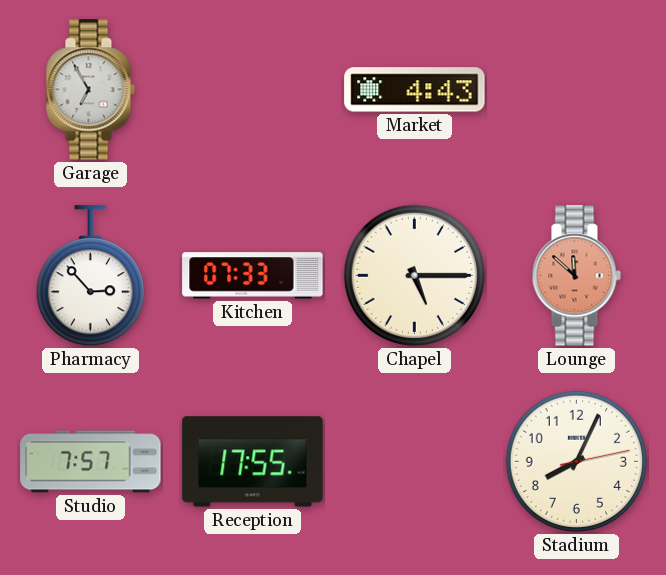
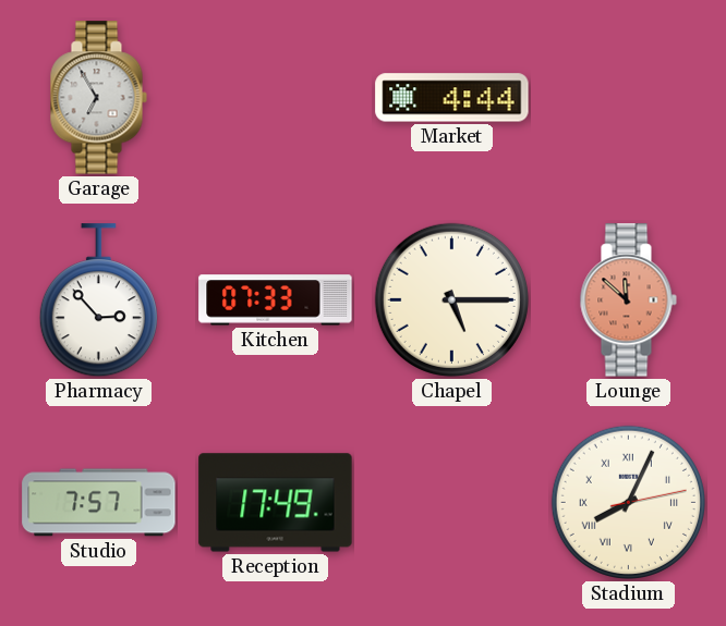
Market: 4:43 -> 4:44 (452, 98)
Reception: 17:55 -> 17:49 (276, 503)
Stadium numerals: Arabic -> Roman (628, 502)
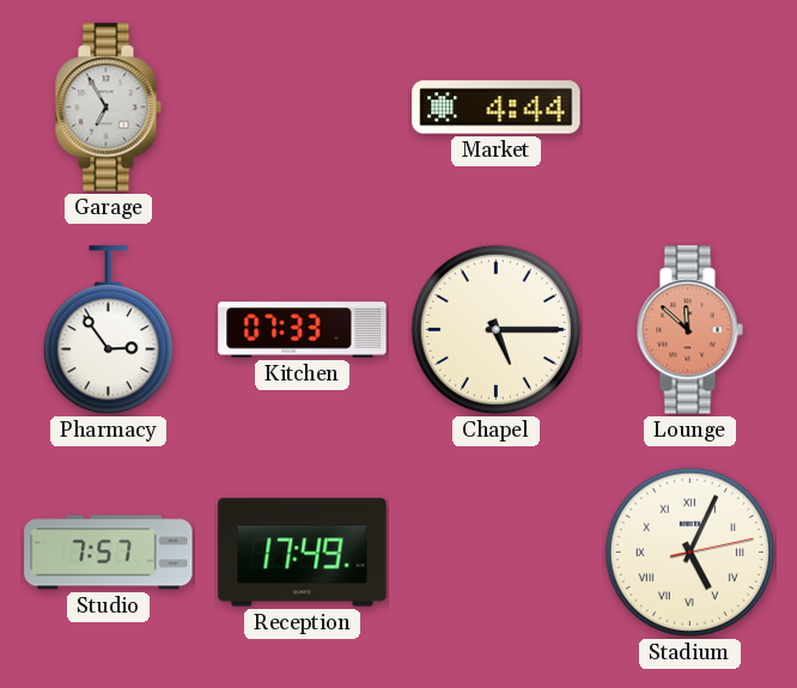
Pharmacy: 2:53 -> 2:54 (108, 330)
Stadium: 8:04 -> 5:04 (689, 552)
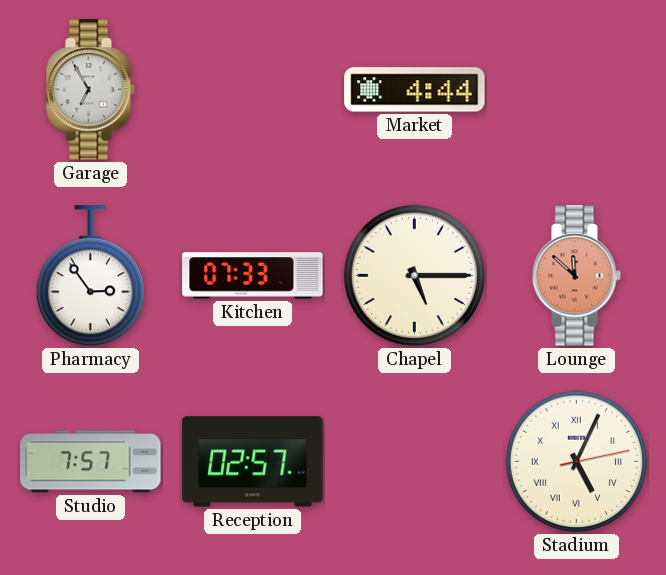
Reception: 17:49 -> 02:57 (253, 462)
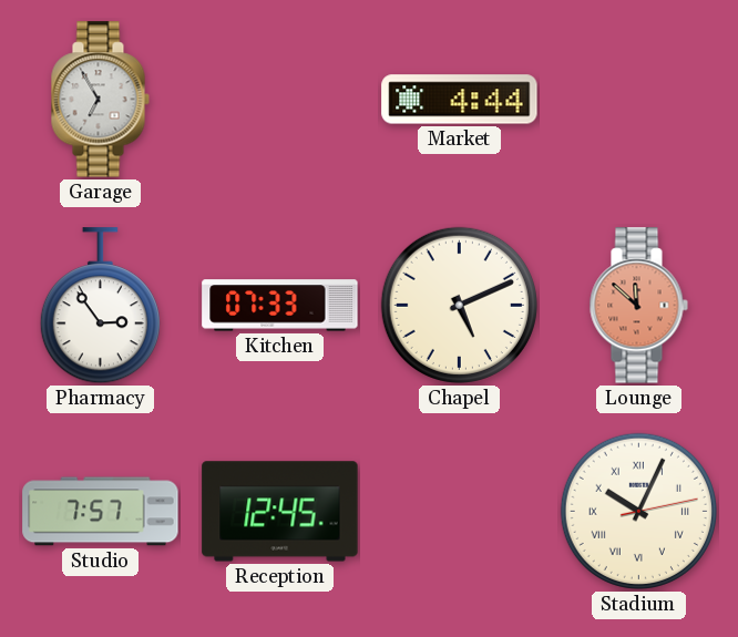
Chapel: 5:15 -> 5:11 (459, 305)
Reception: 02:57 -> 12:45 (280, 512)
Stadium: 5:04 -> 10:04 (638, 511)
